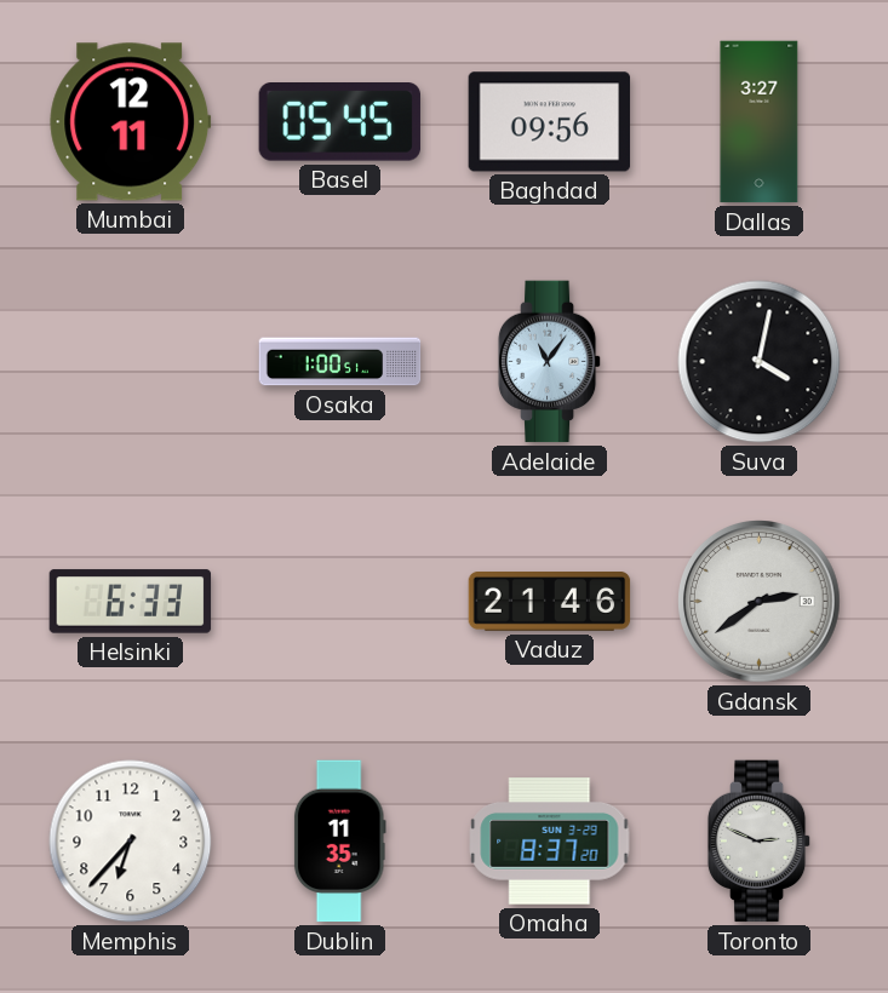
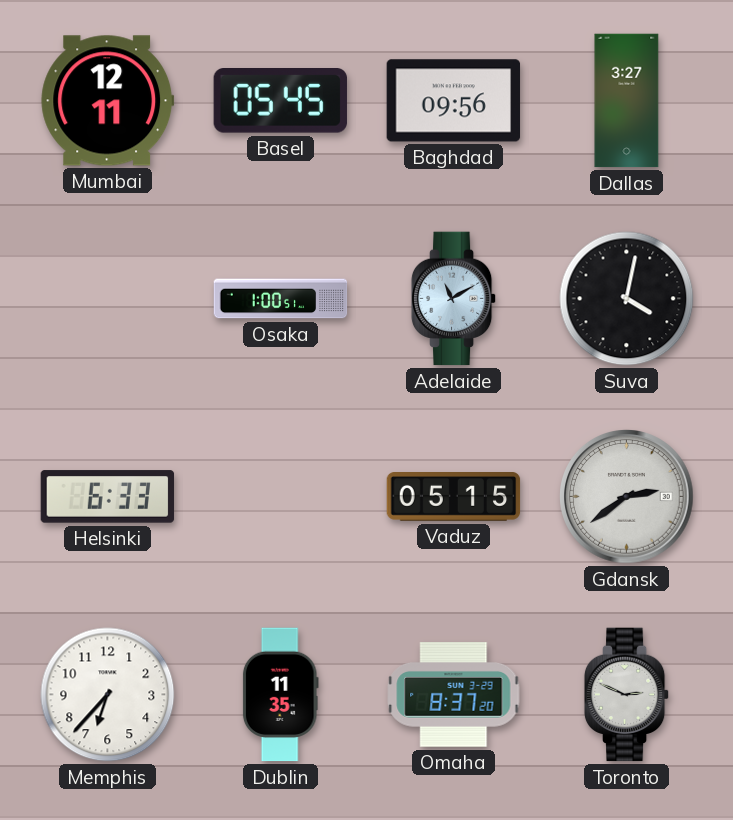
Adelaide: 11:06 -> 11:10 (454, 299)
Vaduz: 21:46 -> 05:15 (454, 497)
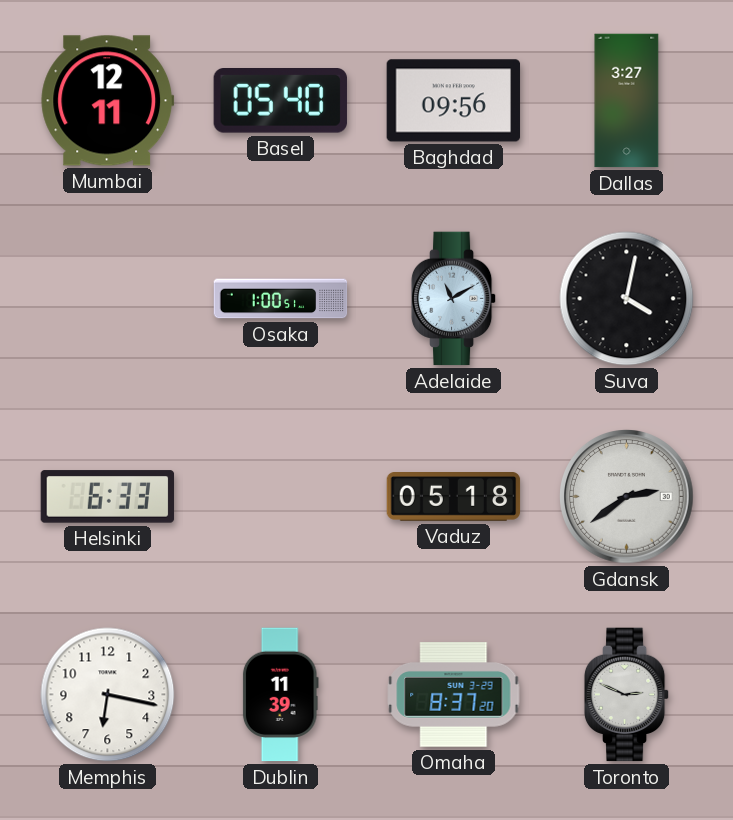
Basel: 05:45 -> 05:40 (280, 101)
Vaduz: 05:15 -> 05:18 (454, 497)
Memphis: 6:37 -> 6:17 (108, 695)
Dublin: 11:35 -> 11:39 (280, 695)
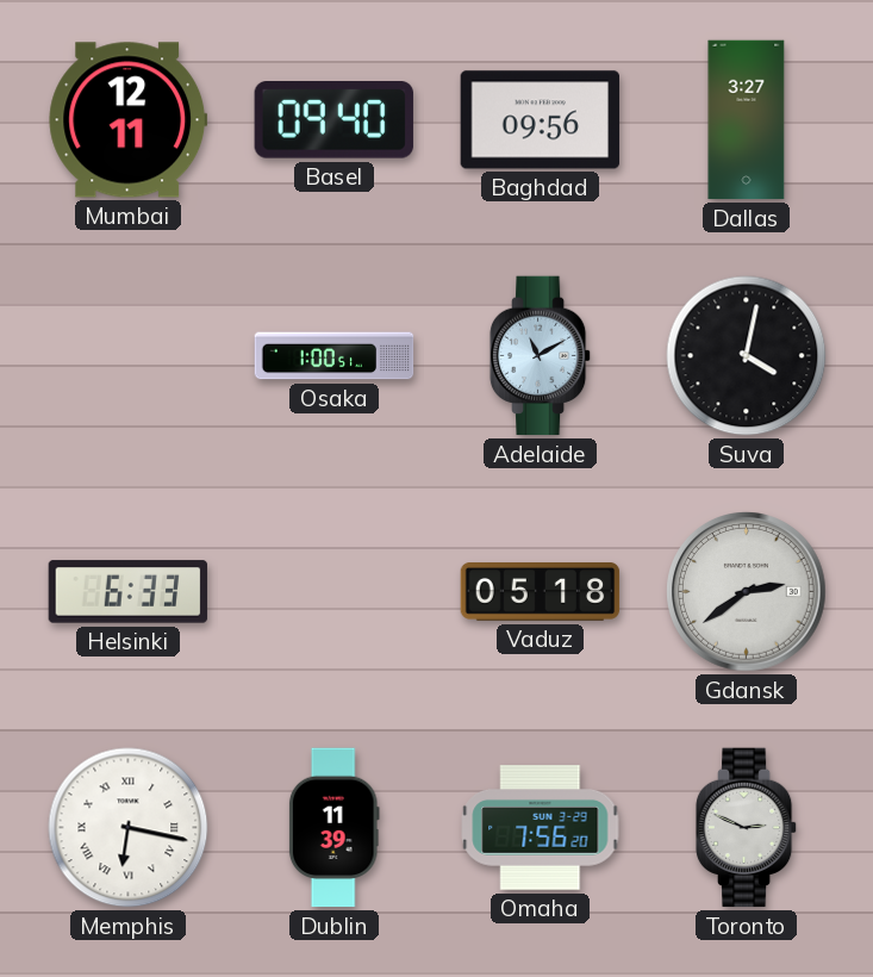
Basel: 05:40 -> 09:40 (333, 120)
Memphis numerals: Arabic -> Roman (129, 828)
Omaha: 8:37 -> 7:56 (541, 828)
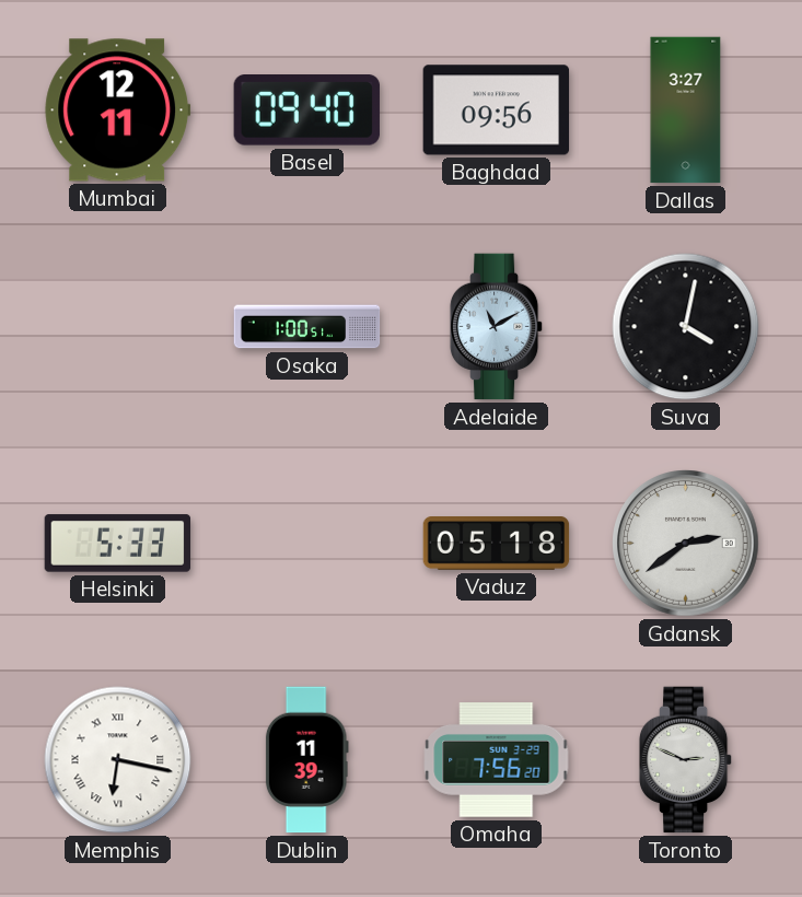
Helsinki: 6:33 -> 5:33 (118, 544)
